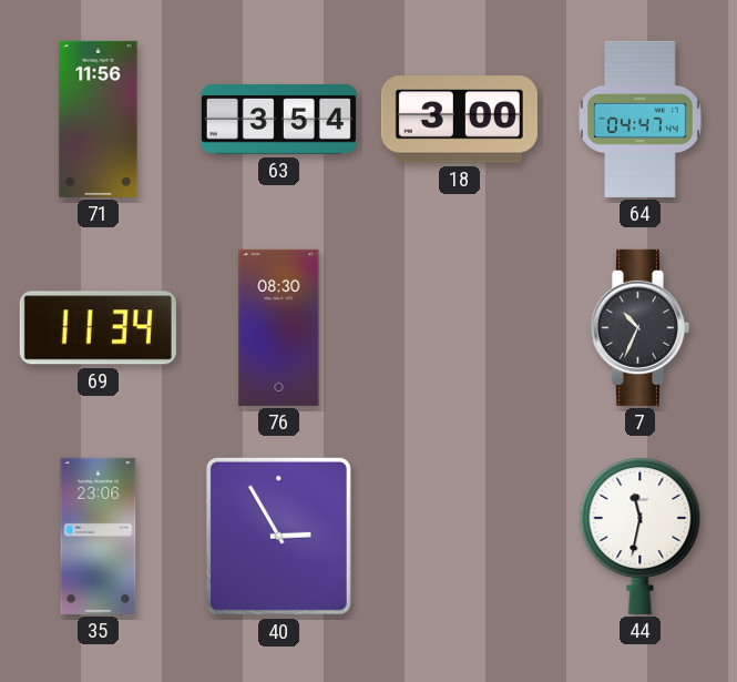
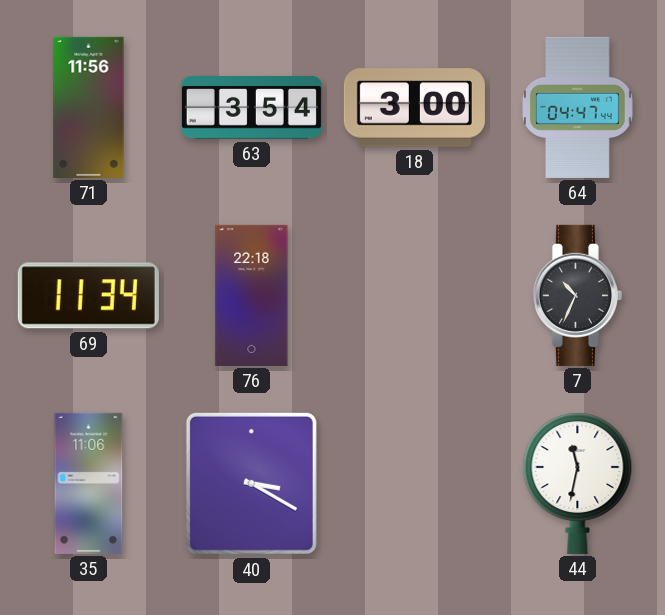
76: 08:30 -> 22:18 (252, 295)
35: 23:06 -> 11:06 (89, 483)
40: 2:55 -> 3:20 (251, 483)
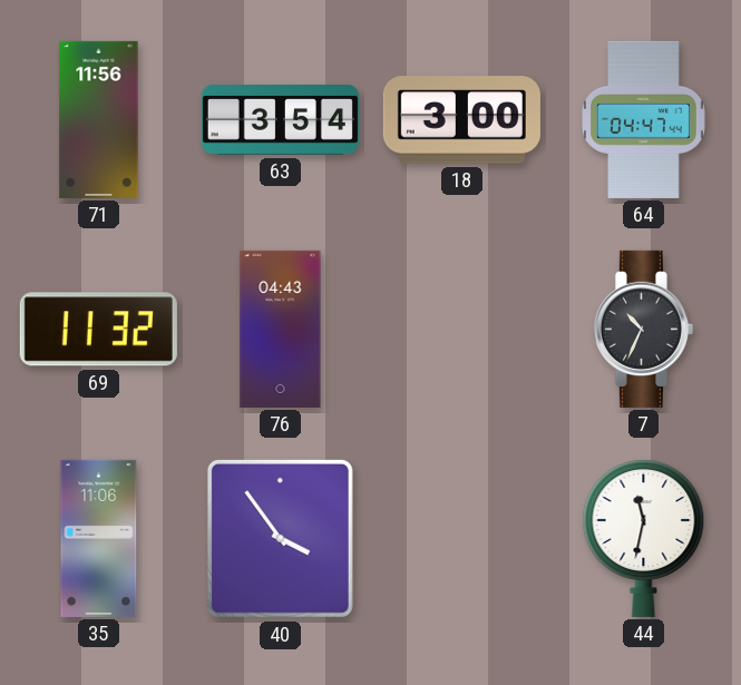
69: 11:34 -> 11:32 (98, 330)
76: 22:18 -> 04:43 (281, 329)
40: 3:20 -> 3:54 (280, 538)
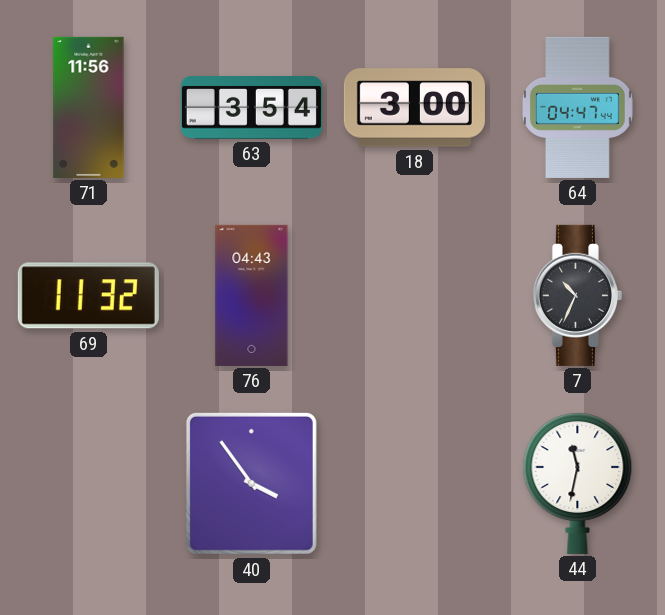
35: 11:06 -> none (99, 538)
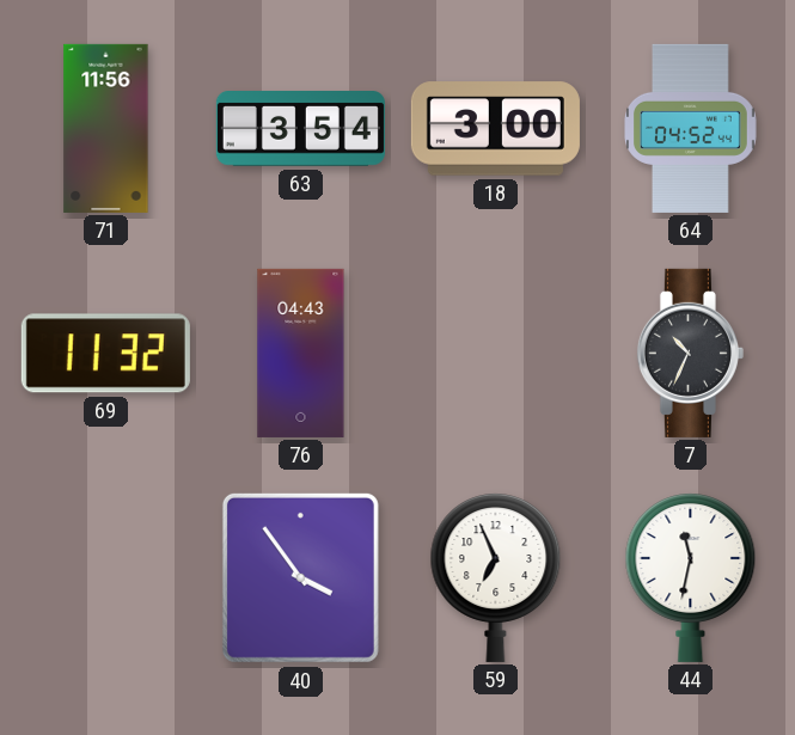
64: 04:47 -> 04:52 (691, 128)
59: none -> 6:56 (496, 577)
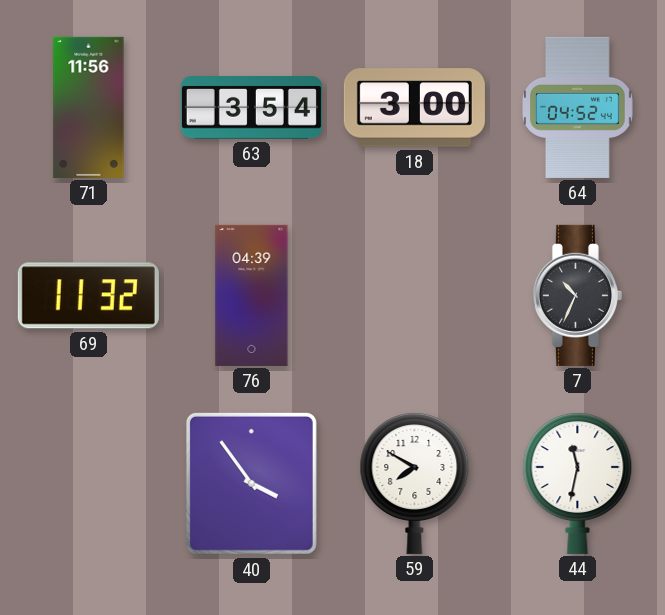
76: 04:43 -> 04:39 (252, 295)
59: 6:56 -> 7:50 (415, 483)
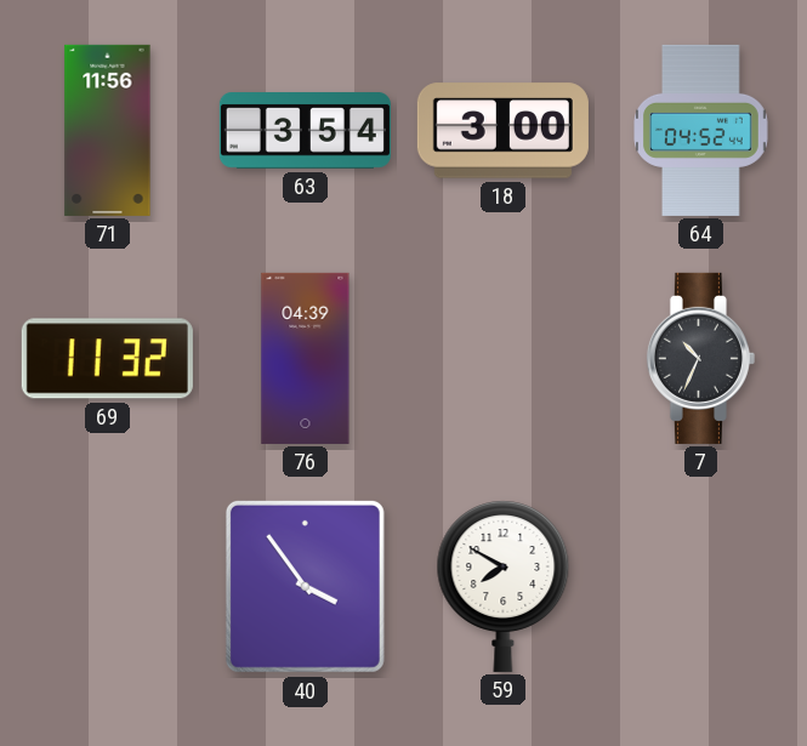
44: 11:32 -> none (578, 483)
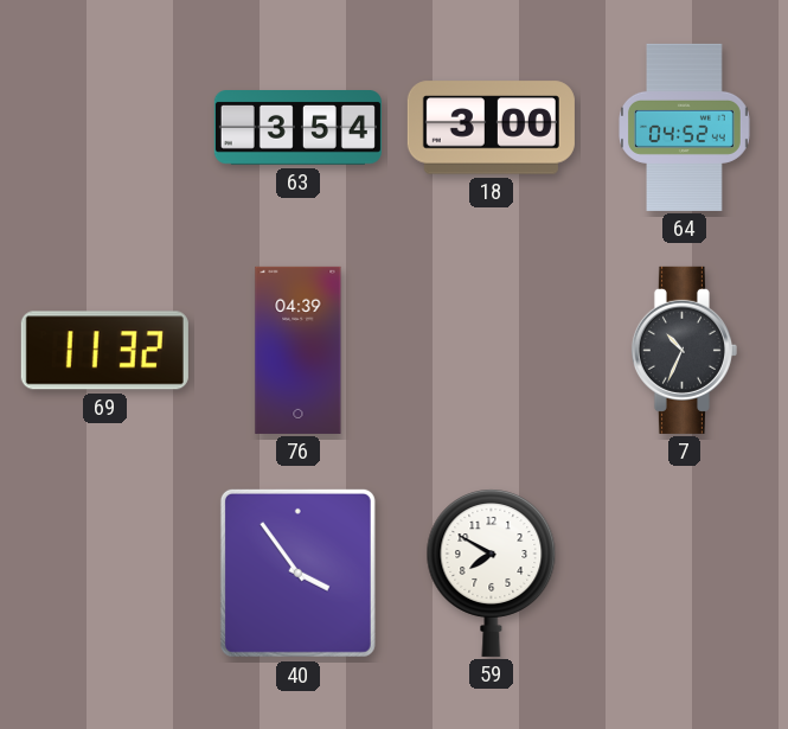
71: 11:56 -> none (108, 130)
